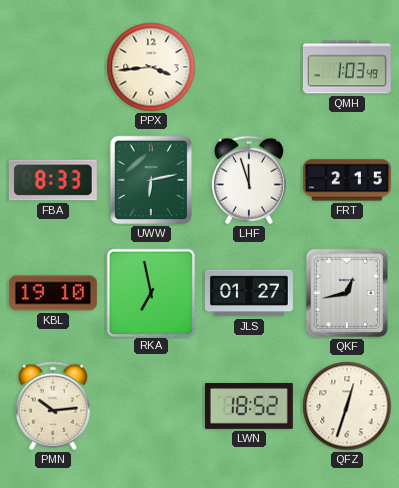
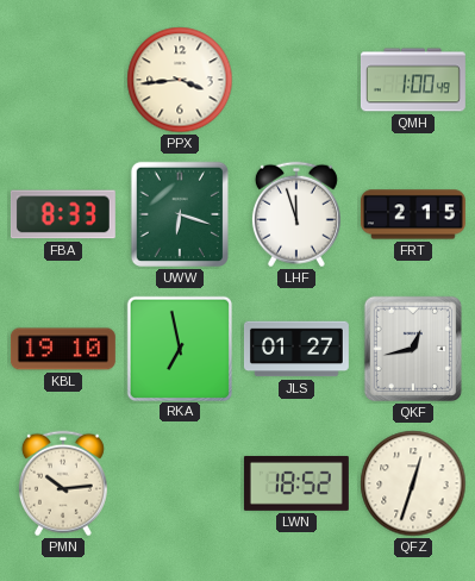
QMH: 1:03 -> 1:00 (413, 80)
UWW: 6:13 -> 6:18 (179, 214)
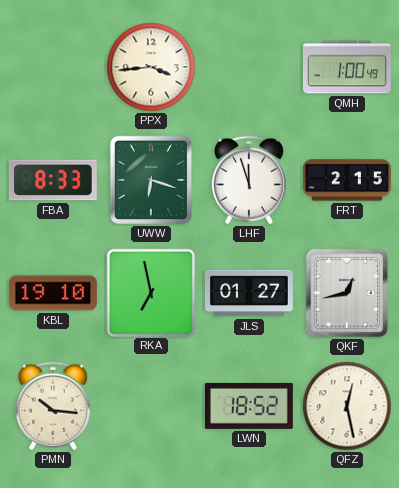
PMN: 10:14 -> 10:16 (53, 406)
QFZ: 12:33 -> 12:28 (347, 406)
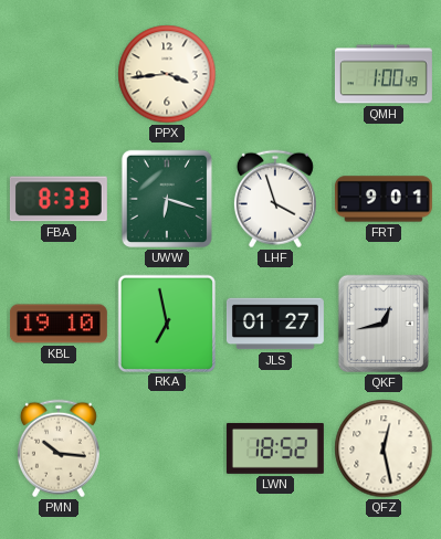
LHF: 11:57 -> 3:57 (275, 199)
FRT: 2:15 -> 9:01 (384, 199)
